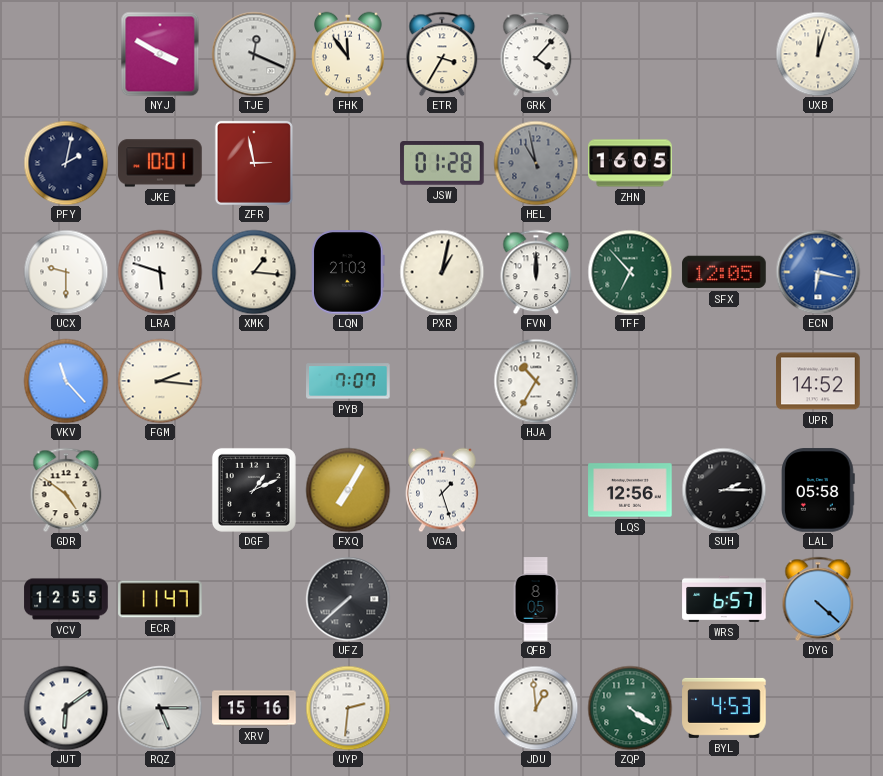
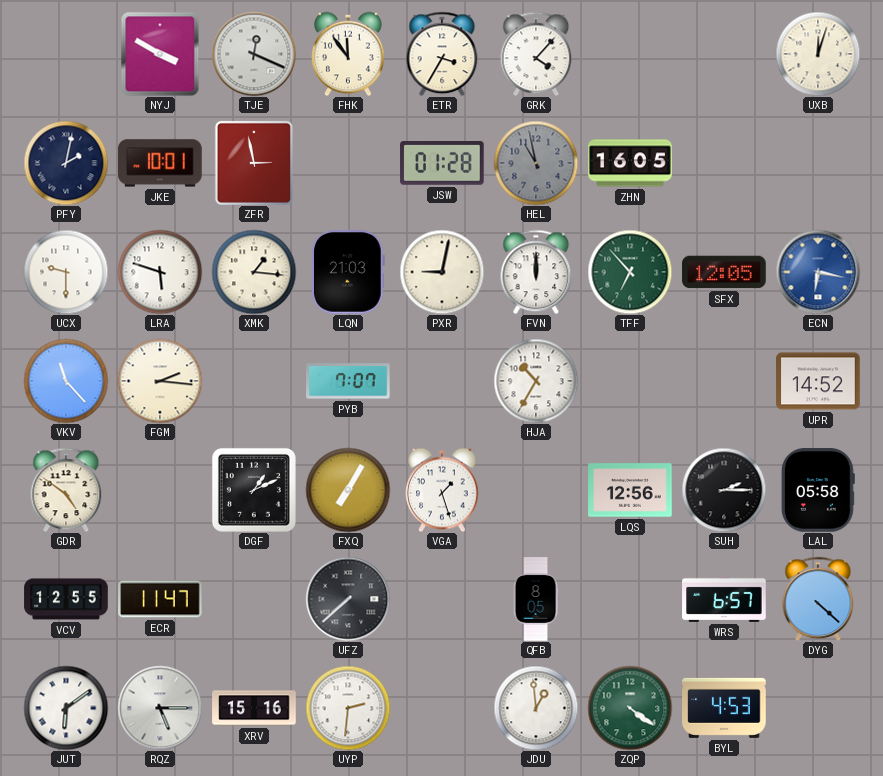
PXR: 1:02 -> 9:02 (442, 272)
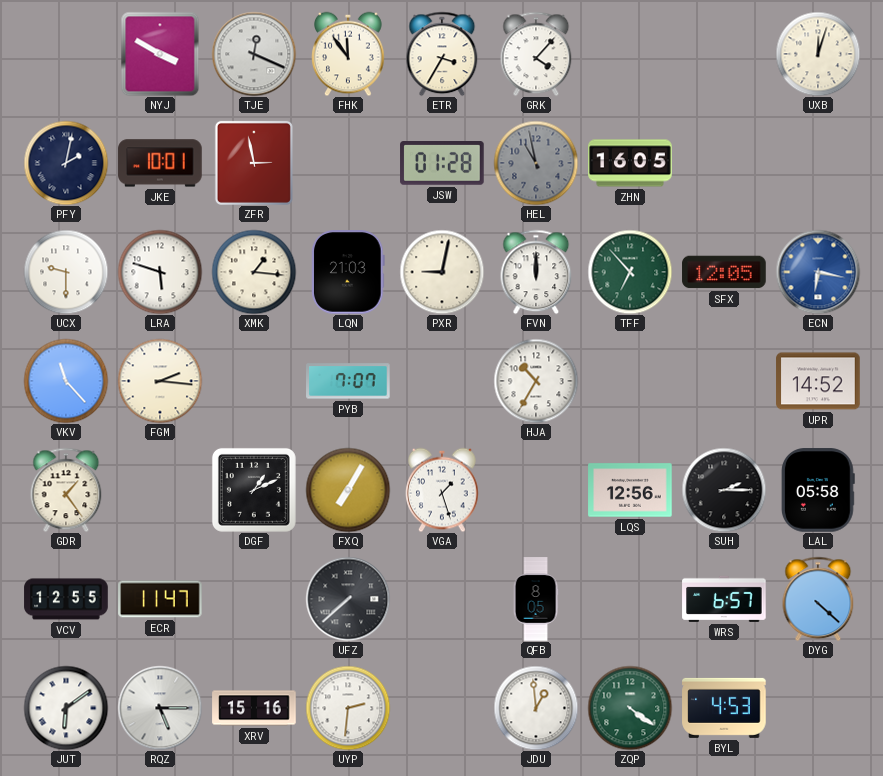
GDR: 4:51 -> 1:24 (66, 490)
